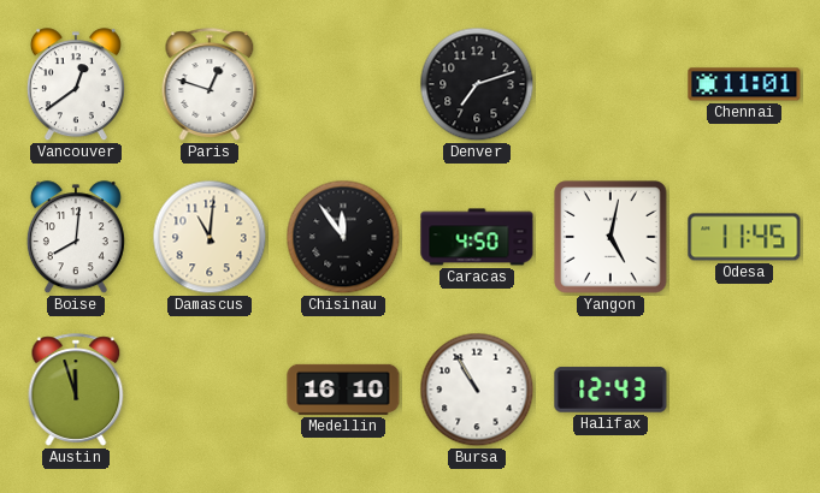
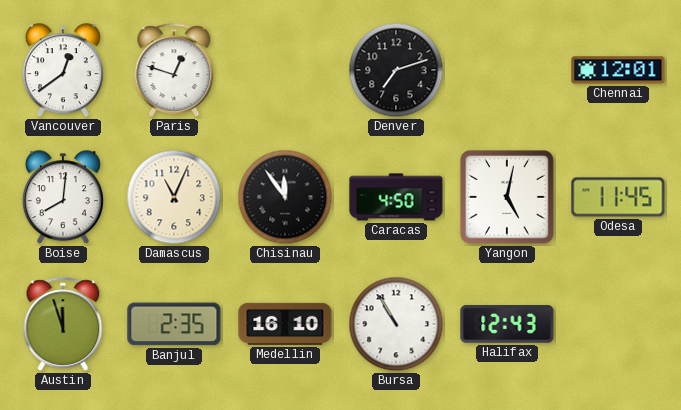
Chennai: 11:01 -> 12:01 (618, 70)
Damascus: 11:01 -> 11:04 (174, 197)
Banjul: none -> 2:35 (174, 324)
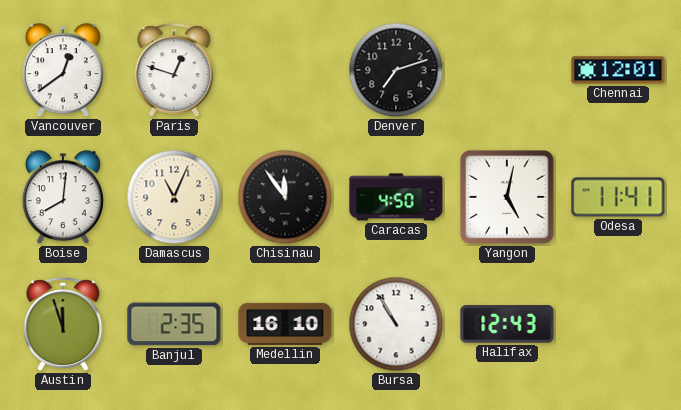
Odesa: 11:45 -> 11:41 (618, 197)
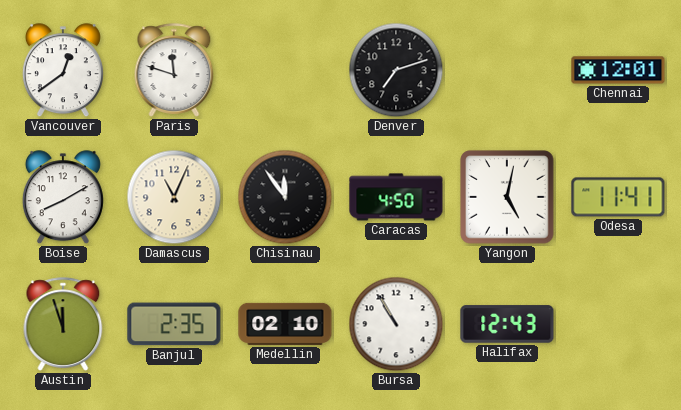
Paris: 12:48 -> 11:48 (174, 70)
Boise: 8:01 -> 8:10 (63, 198)
Medellin: 16:10 -> 02:10 (285, 324)
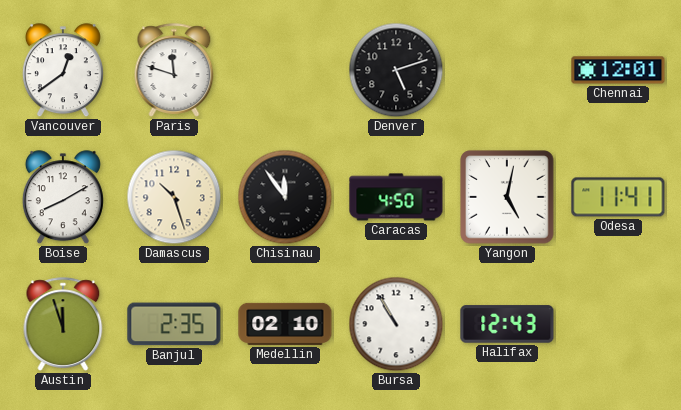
Denver: 7:12 -> 5:12 (396, 70)
Damascus: 11:04 -> 10:27 (174, 197)
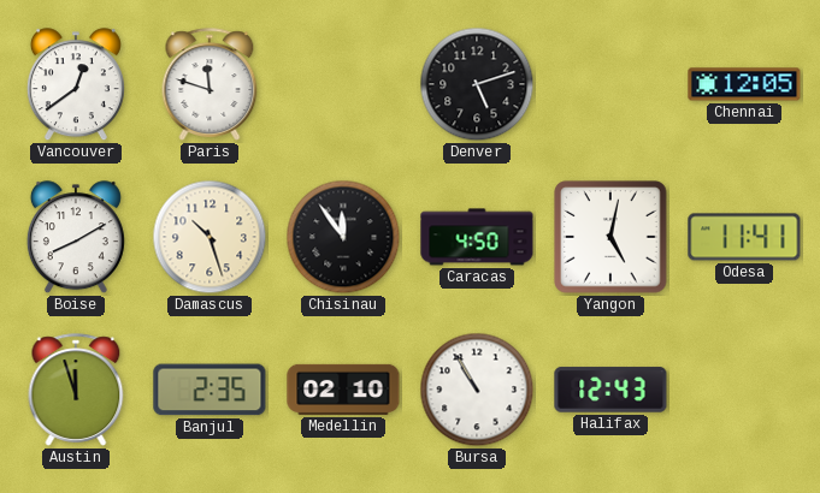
Chennai: 12:01 -> 12:05 (744, 84)
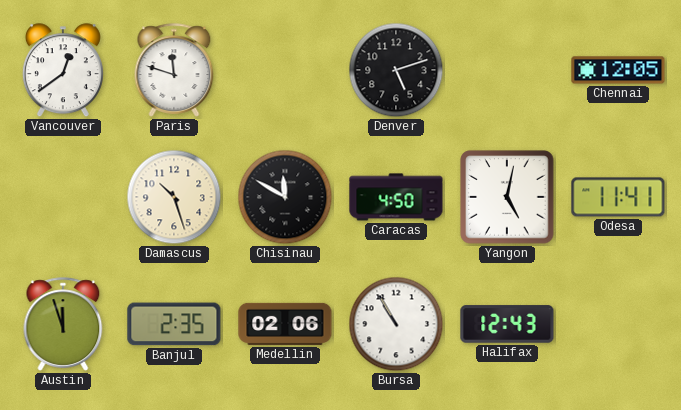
Boise: 8:10 -> none (76, 238)
Chisinau: 11:54 -> 11:50 (285, 197)
Medellin: 02:10 -> 02:06 (285, 324)
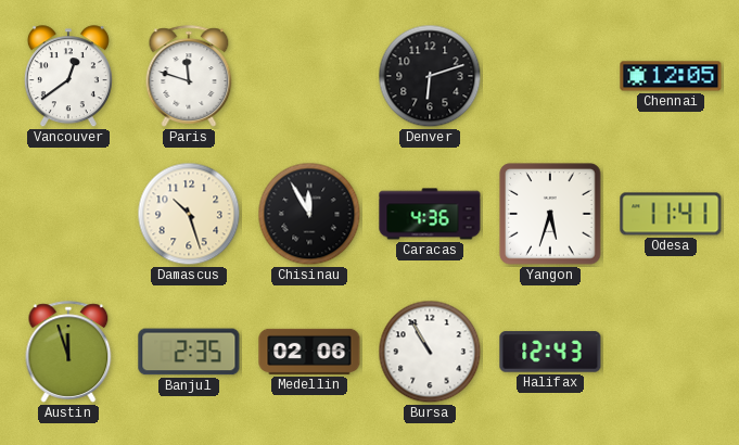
Denver: 5:12 -> 6:12 (430, 76)
Chisinau: 11:50 -> 11:55 (309, 214)
Caracas: 4:50 -> 4:36 (430, 214)
Yangon: 5:02 -> 5:33 (550, 214)
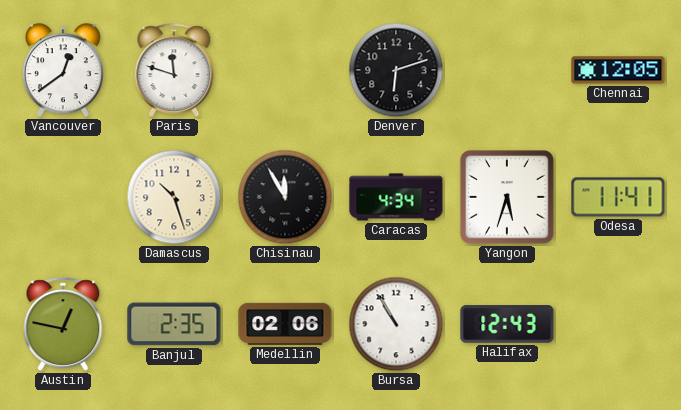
Caracas: 4:36 -> 4:34 (396, 197)
Austin: 11:57 -> 12:47 (63, 324)
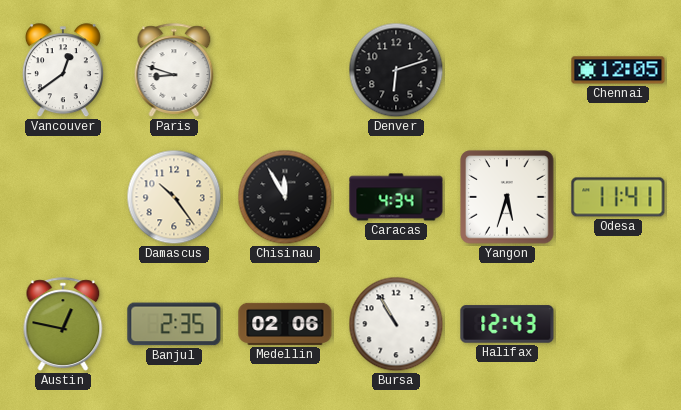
Paris: 11:48 -> 8:48 (174, 70)
Damascus: 10:27 -> 10:24 (174, 197)
